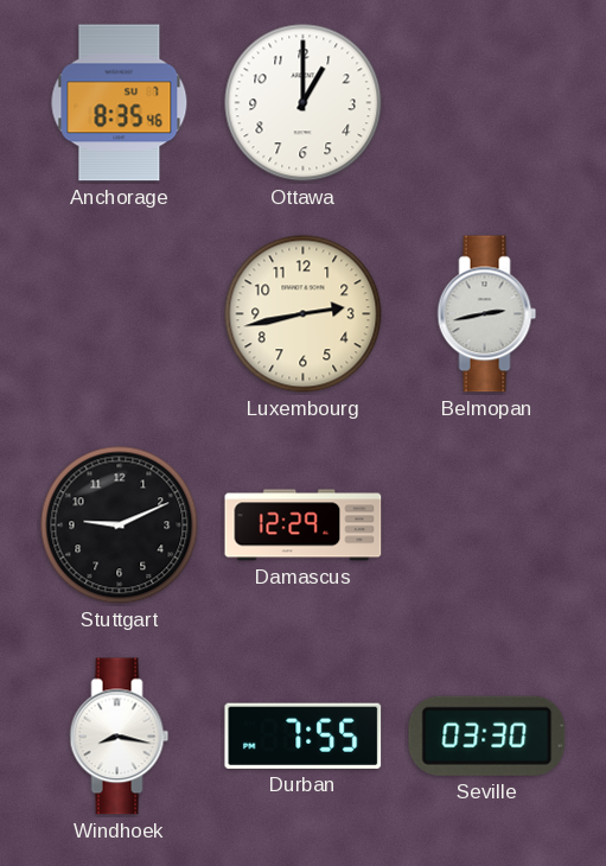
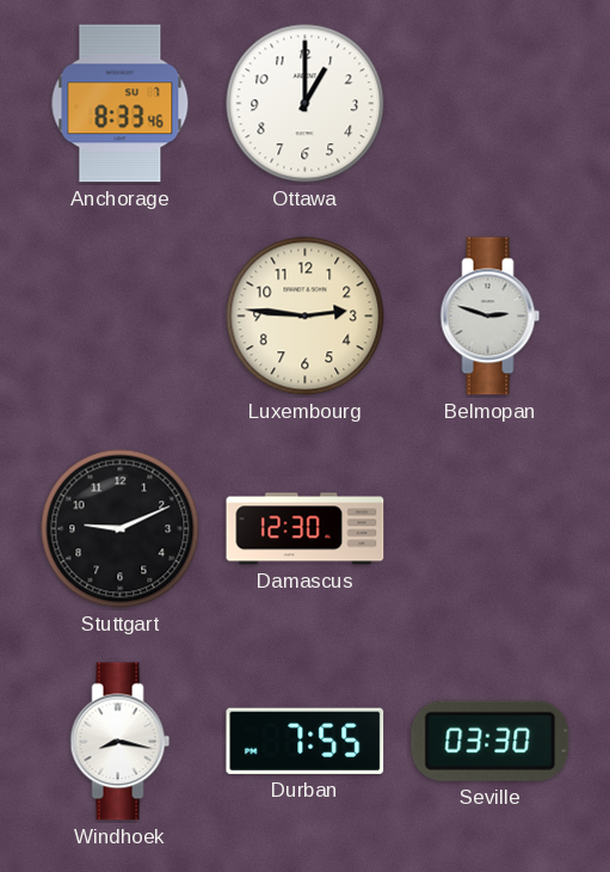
Anchorage: 8:35 -> 8:33 (121, 104)
Luxembourg: 2:43 -> 2:46 (306, 317)
Belmopan: 2:43 -> 2:48 (491, 317)
Damascus: 12:29 -> 12:30 (306, 529)
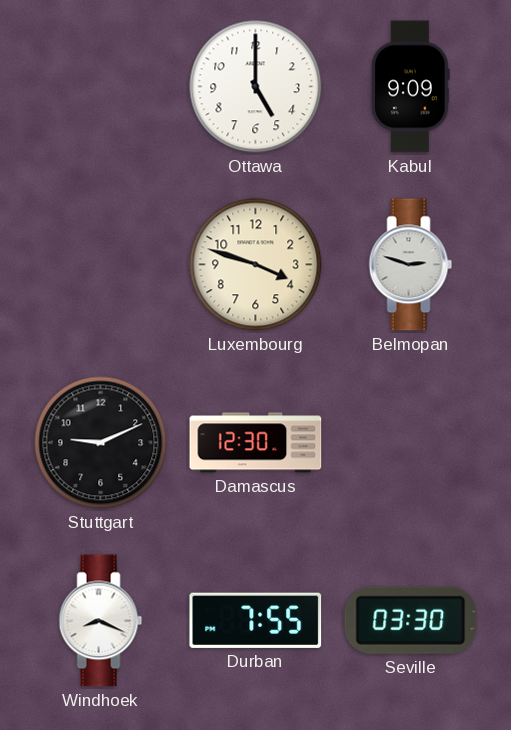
Anchorage: 8:33 -> none (121, 104)
Ottawa: 1:00 -> 5:00 (256, 87)
Kabul: none -> 9:09 (411, 87)
Luxembourg: 2:46 -> 3:48 (256, 265)
Windhoek: 8:17 -> 8:19 (101, 621)
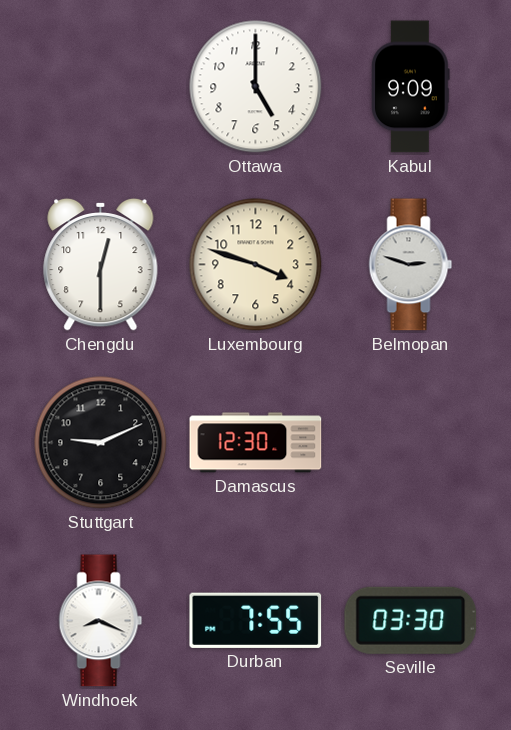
Chengdu: none -> 12:30 (101, 264)
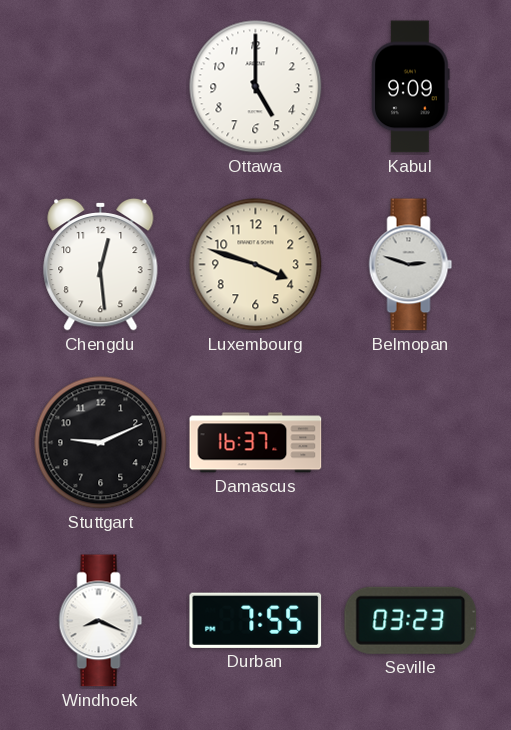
Chengdu: 12:30 -> 12:29 (101, 264)
Damascus: 12:30 -> 16:37 (256, 443)
Seville: 03:30 -> 03:23 (411, 620)
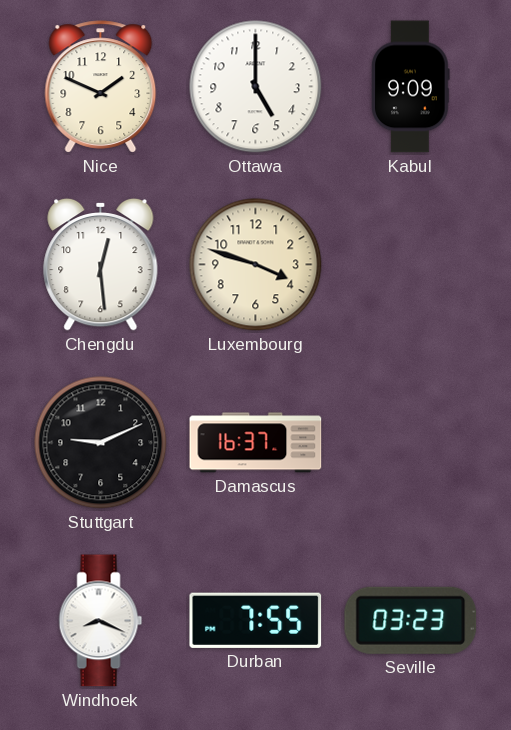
Nice: none -> 1:49 (101, 87)
Belmopan: 2:48 -> none (411, 265)
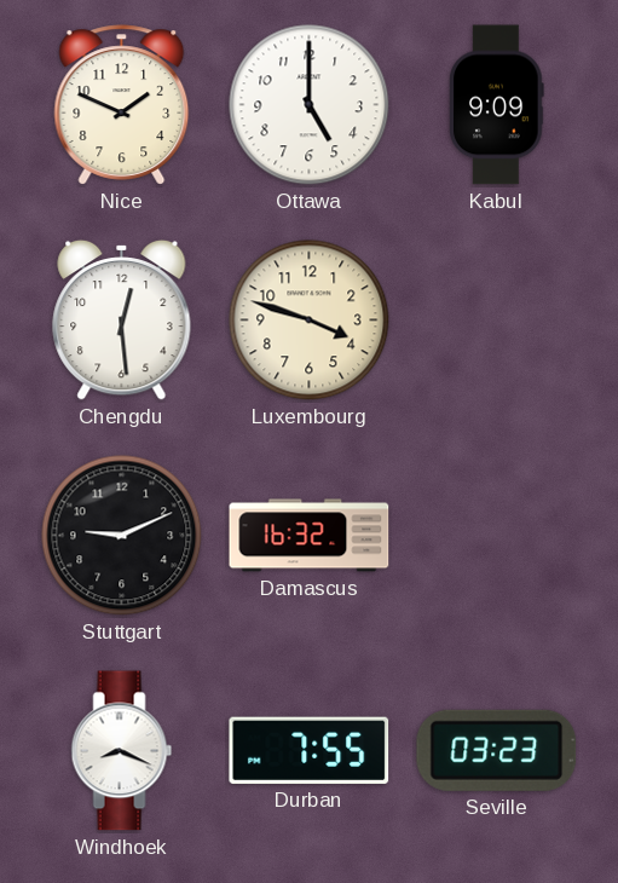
Damascus: 16:37 -> 16:32 (310, 536)
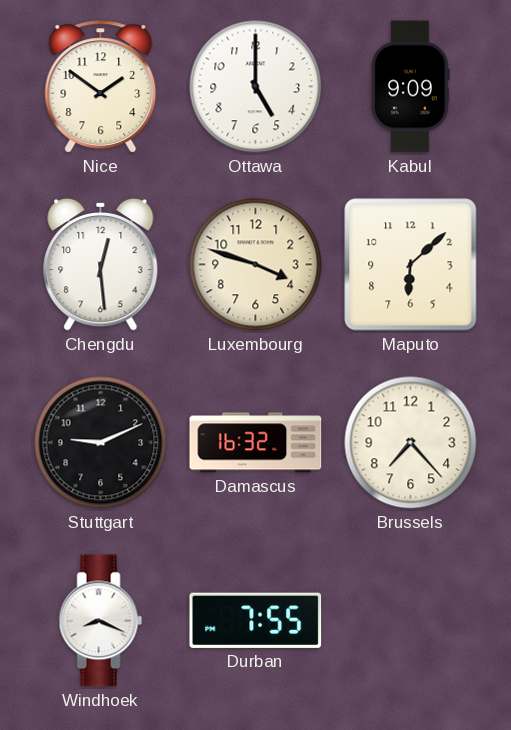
Nice: 1:49 -> 1:51 (101, 87)
Maputo: none -> 6:08 (411, 265)
Brussels: none -> 7:23 (411, 443)
Seville: 03:23 -> none (497, 750)
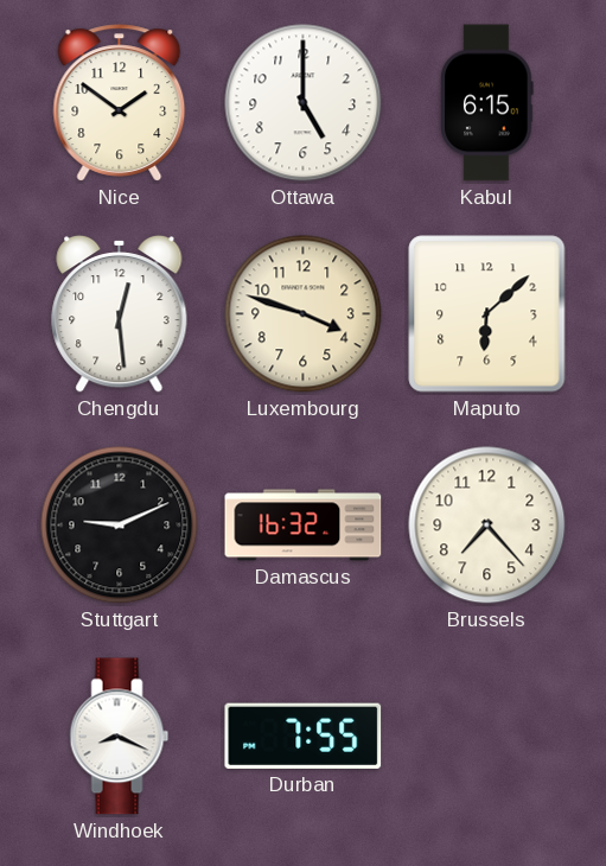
Kabul: 9:09 -> 6:15 (487, 103)
